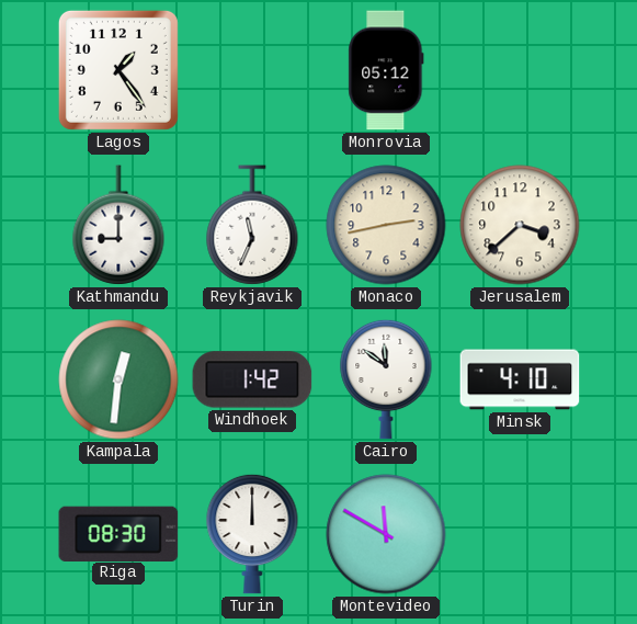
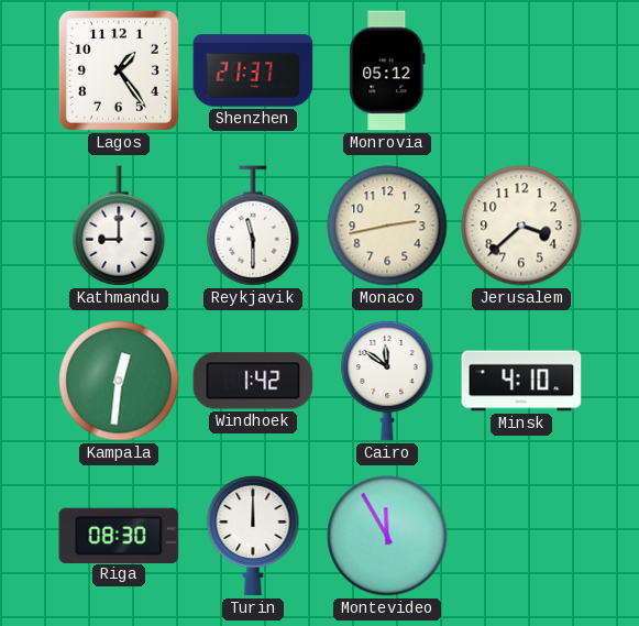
Shenzhen: none -> 21:37 (253, 70)
Reykjavik: 11:34 -> 11:30 (253, 226)
Montevideo: 11:50 -> 11:55 (387, 536)
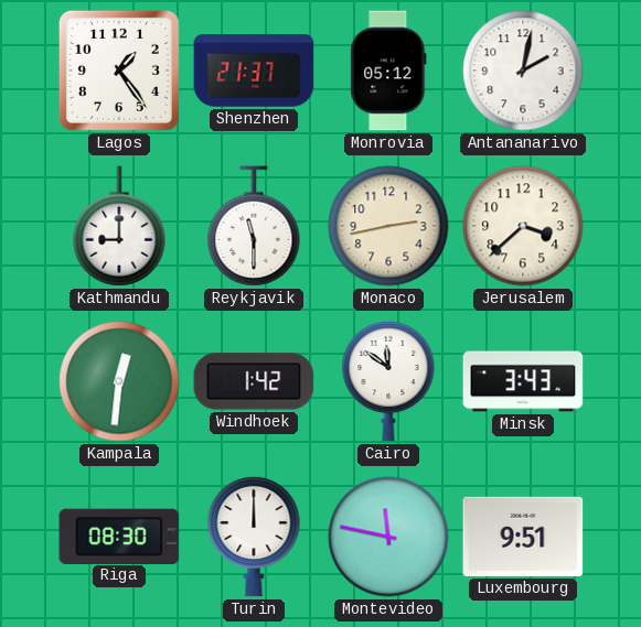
Antananarivo: none -> 2:02 (523, 71)
Minsk: 4:10 -> 3:43 (523, 381)
Montevideo: 11:55 -> 11:47 (388, 537)
Luxembourg: none -> 9:51 (523, 537)
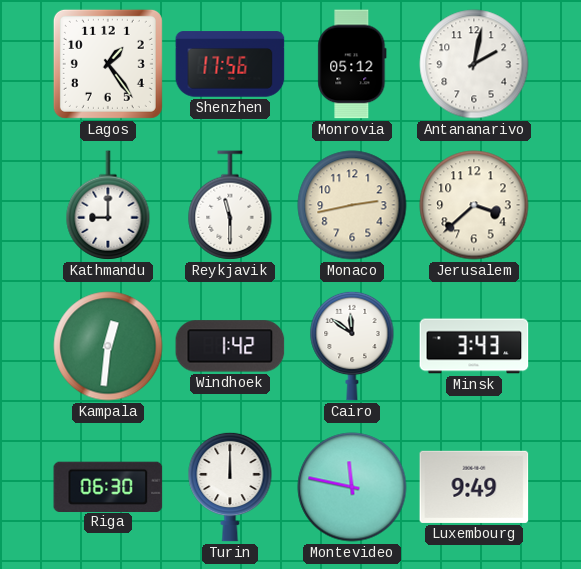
Shenzhen: 21:37 -> 17:56 (230, 64)
Riga: 08:30 -> 06:30 (108, 486)
Luxembourg: 9:51 -> 9:49 (474, 487)
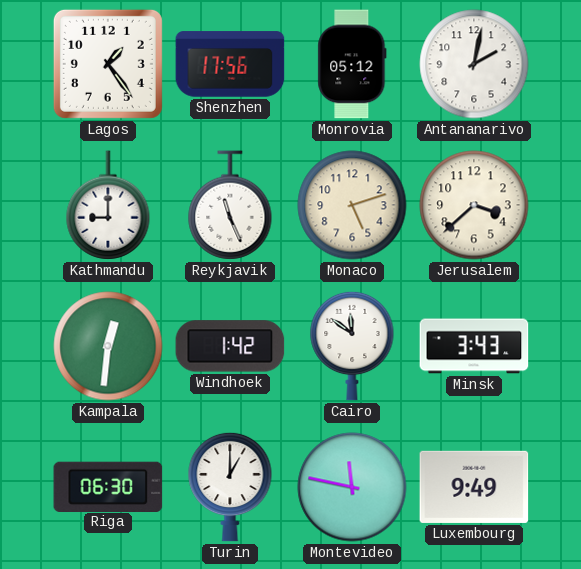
Reykjavik: 11:30 -> 11:26 (230, 205)
Monaco: 2:43 -> 5:12 (352, 205)
Turin: 12:00 -> 1:00 (230, 487)
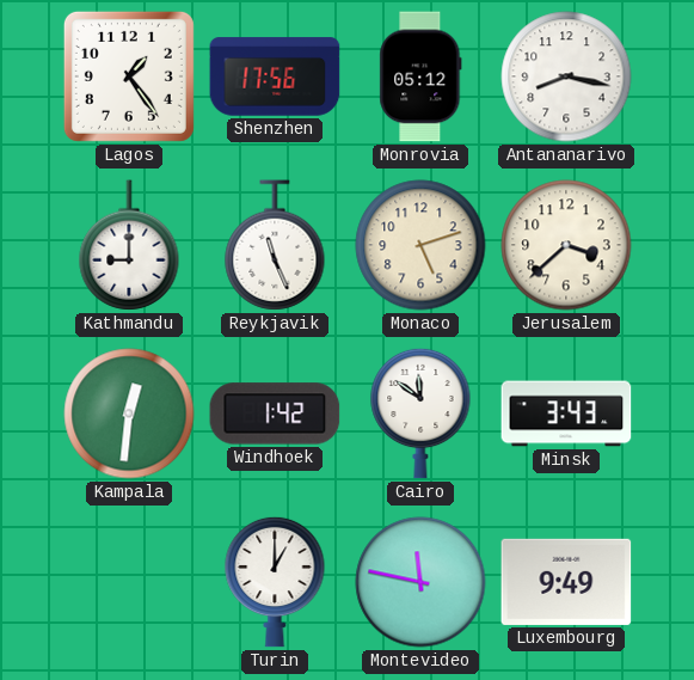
Antananarivo: 2:02 -> 8:17 (566, 76)
Riga: 06:30 -> none (108, 486)
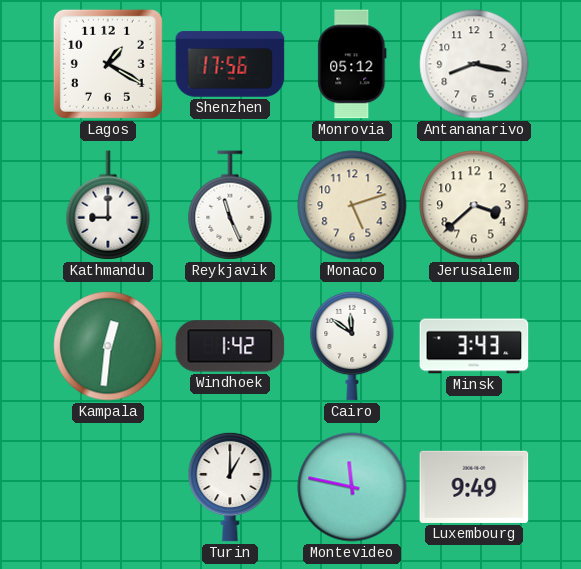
Lagos: 1:24 -> 1:20 (108, 64)
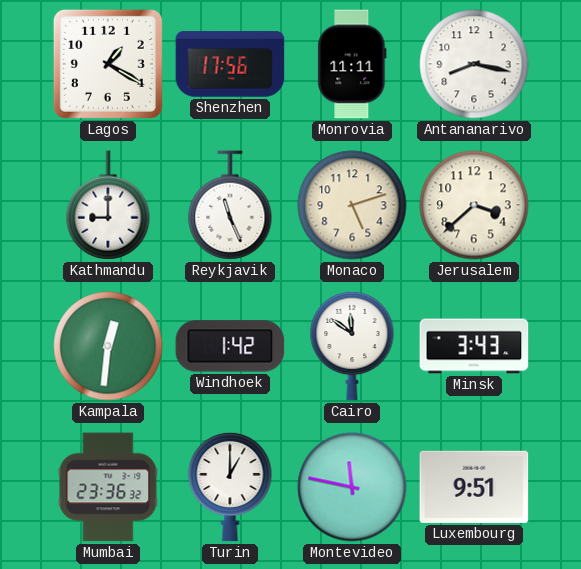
Monrovia: 05:12 -> 11:11 (352, 64)
Mumbai: none -> 23:36 (108, 487)
Luxembourg: 9:49 -> 9:51 (474, 487)
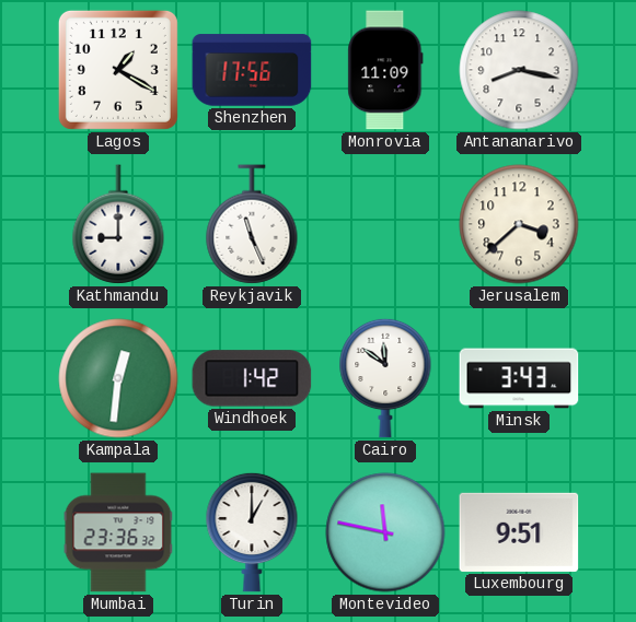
Monrovia: 11:11 -> 11:09 (385, 70)
Monaco: 5:12 -> none (352, 205)
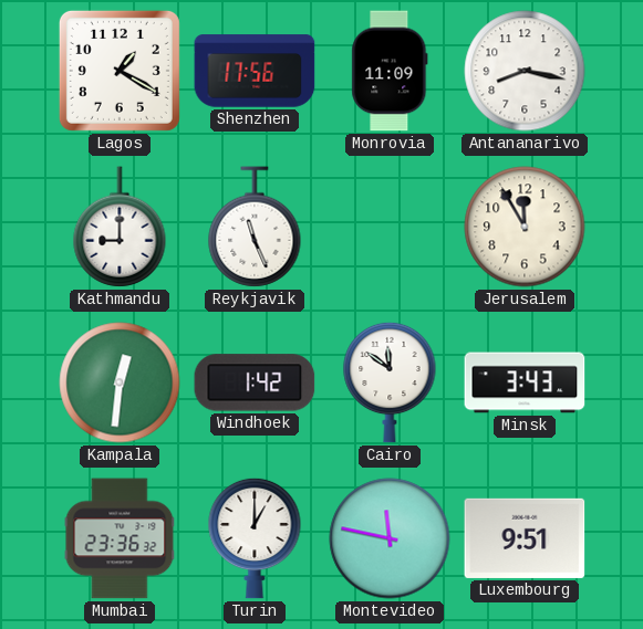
Jerusalem: 3:38 -> 11:55 (525, 227)
